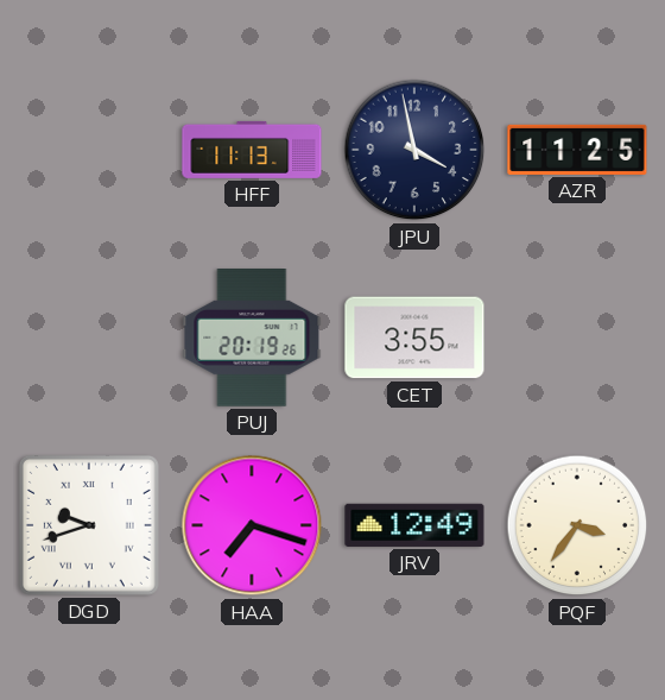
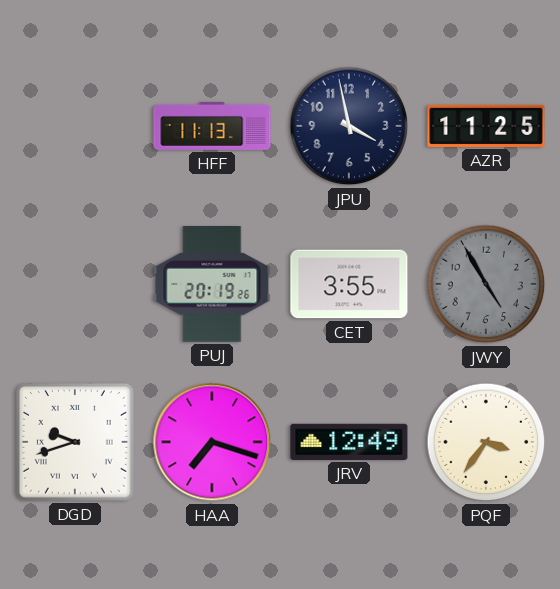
JWY: none -> 4:55 (486, 284)
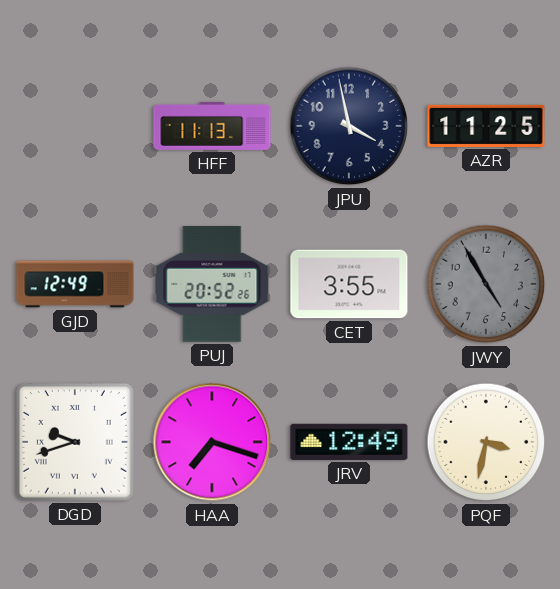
GJD: none -> 12:49 (75, 284)
PUJ: 20:19 -> 20:52 (212, 285)
PQF: 3:36 -> 3:32 (486, 442)
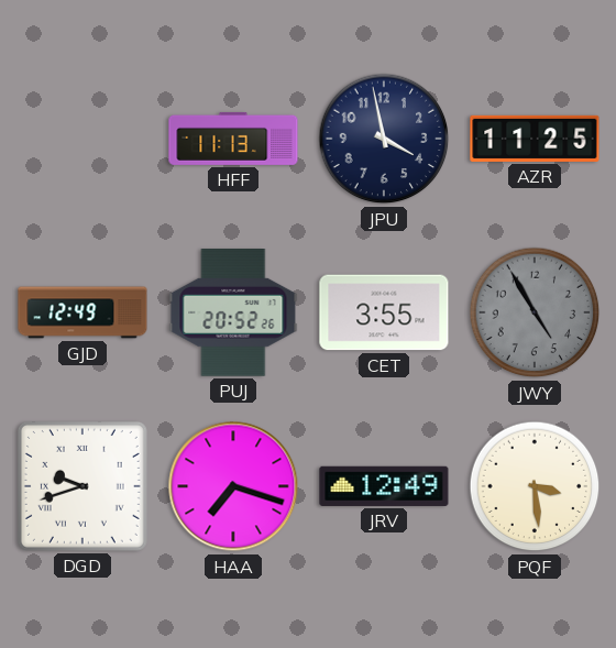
PQF: 3:32 -> 3:29 (535, 486)
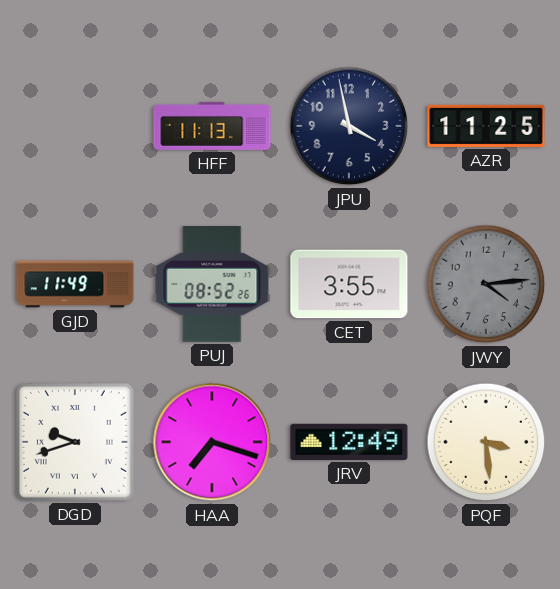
GJD: 12:49 -> 11:49 (75, 284)
PUJ: 20:52 -> 08:52 (212, 285)
JWY: 4:55 -> 4:14 (486, 284)
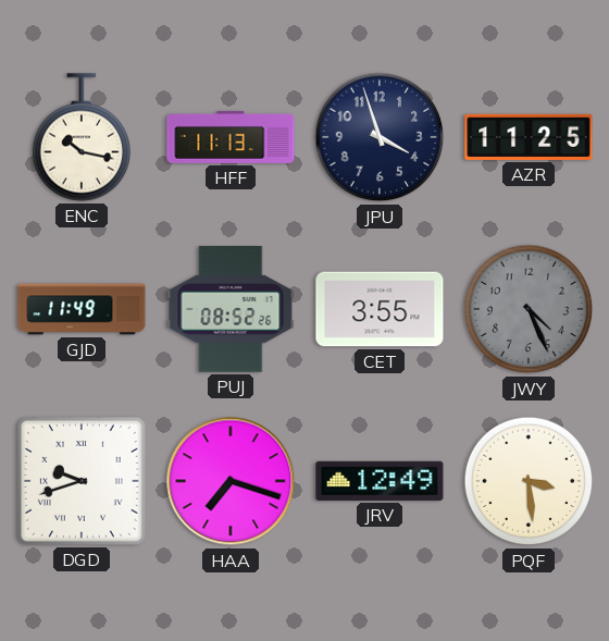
ENC: none -> 10:17 (82, 137)
JPU: 3:58 -> 3:57 (380, 137)
JWY: 4:14 -> 4:26 (529, 309)
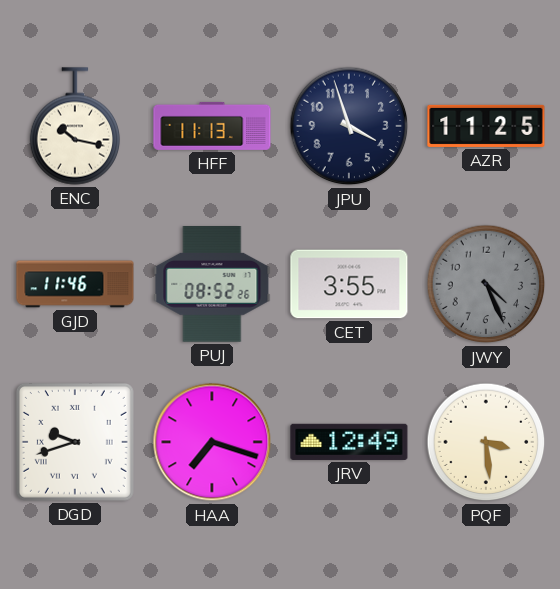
GJD: 11:49 -> 11:46 (75, 284)
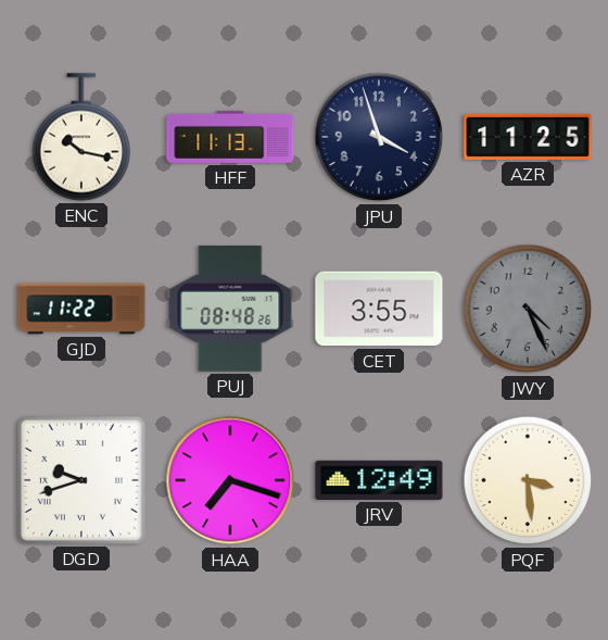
GJD: 11:46 -> 11:22 (81, 309)
PUJ: 08:52 -> 08:48 (230, 310)
